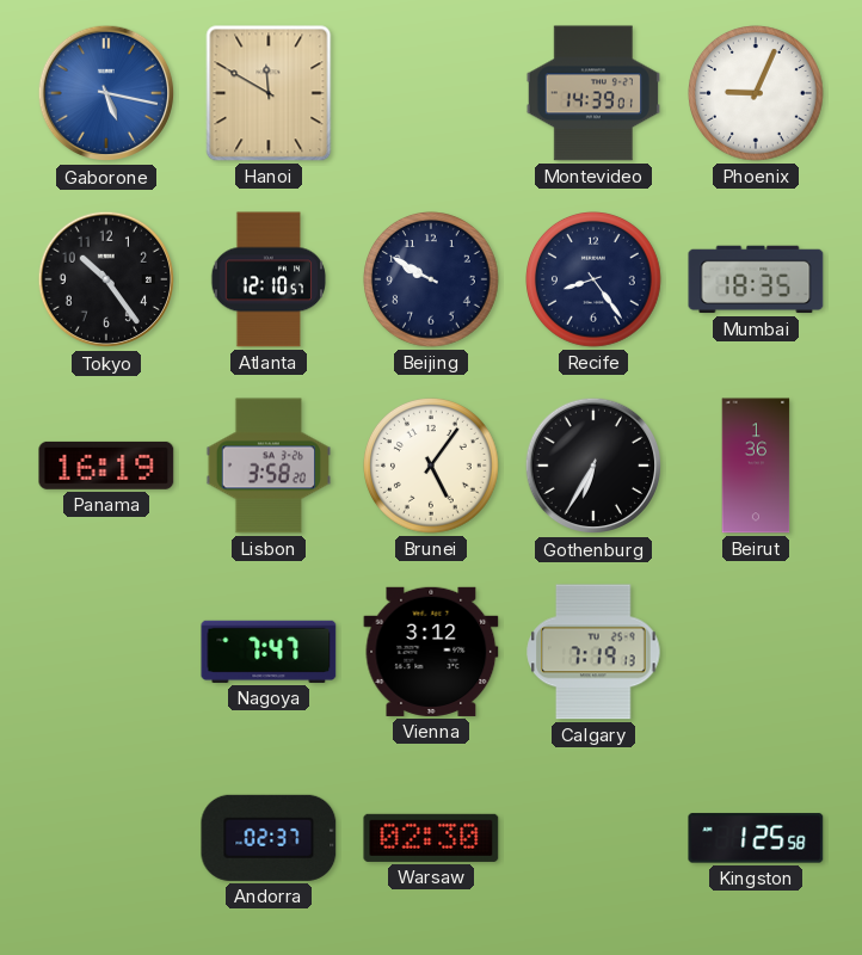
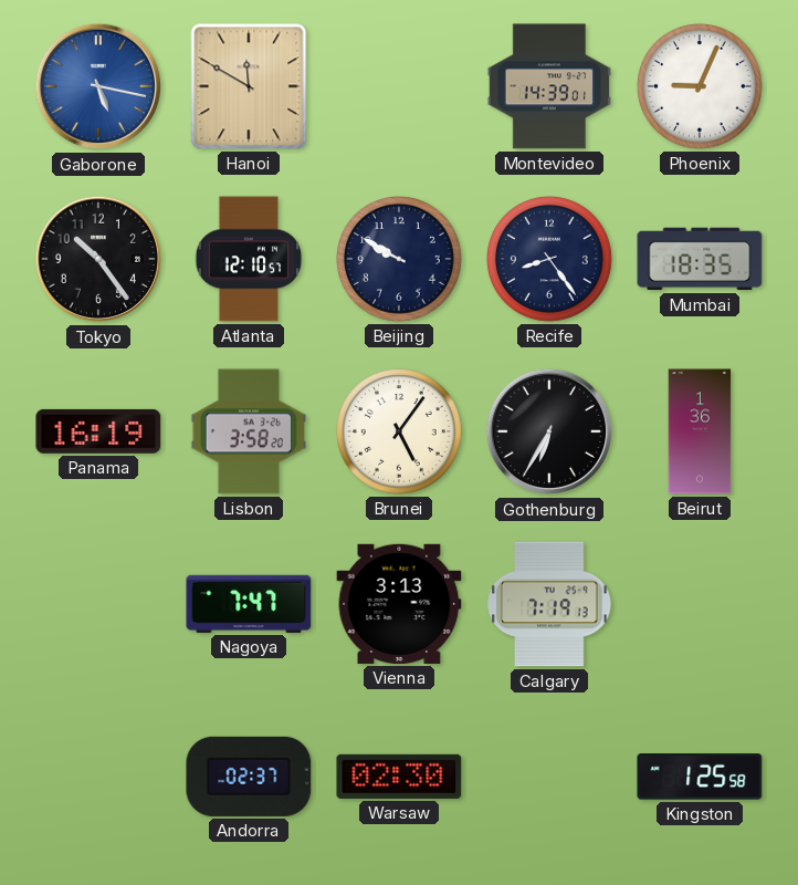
Vienna: 3:12 -> 3:13 (399, 604)
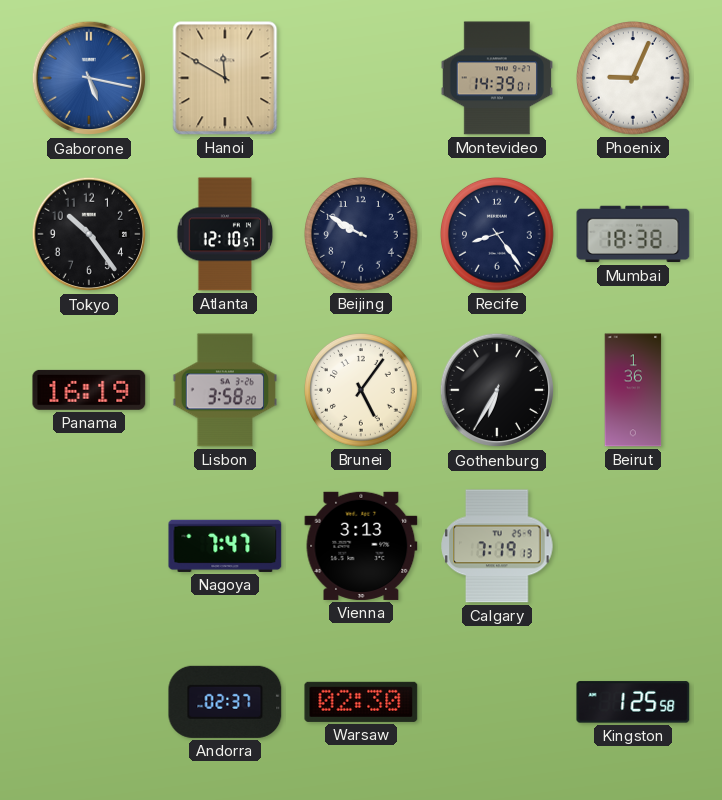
Mumbai: 18:35 -> 18:38 (633, 234)
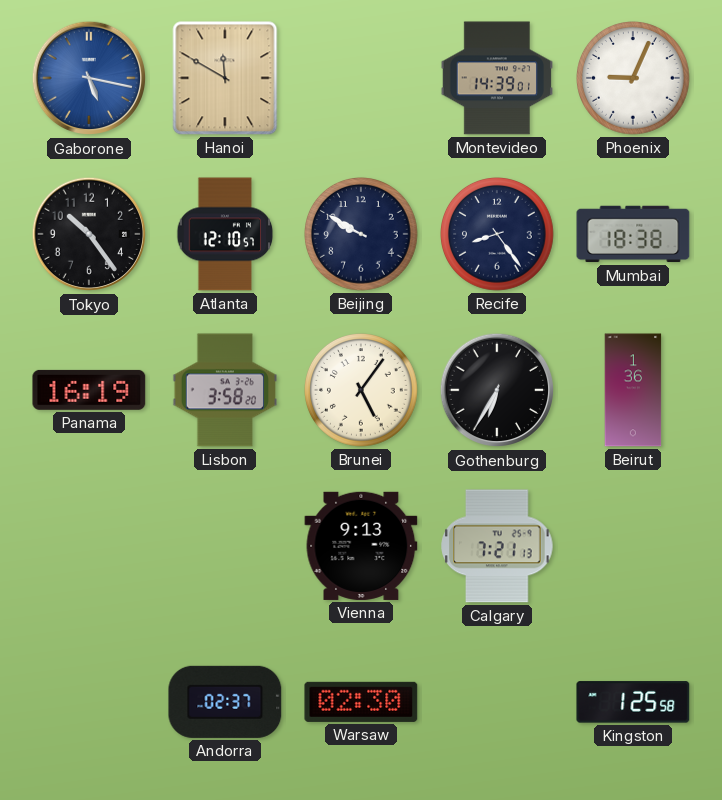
Nagoya: 7:47 -> none (225, 546)
Vienna: 3:13 -> 9:13 (361, 546)
Calgary: 7:19 -> 7:21 (497, 546)
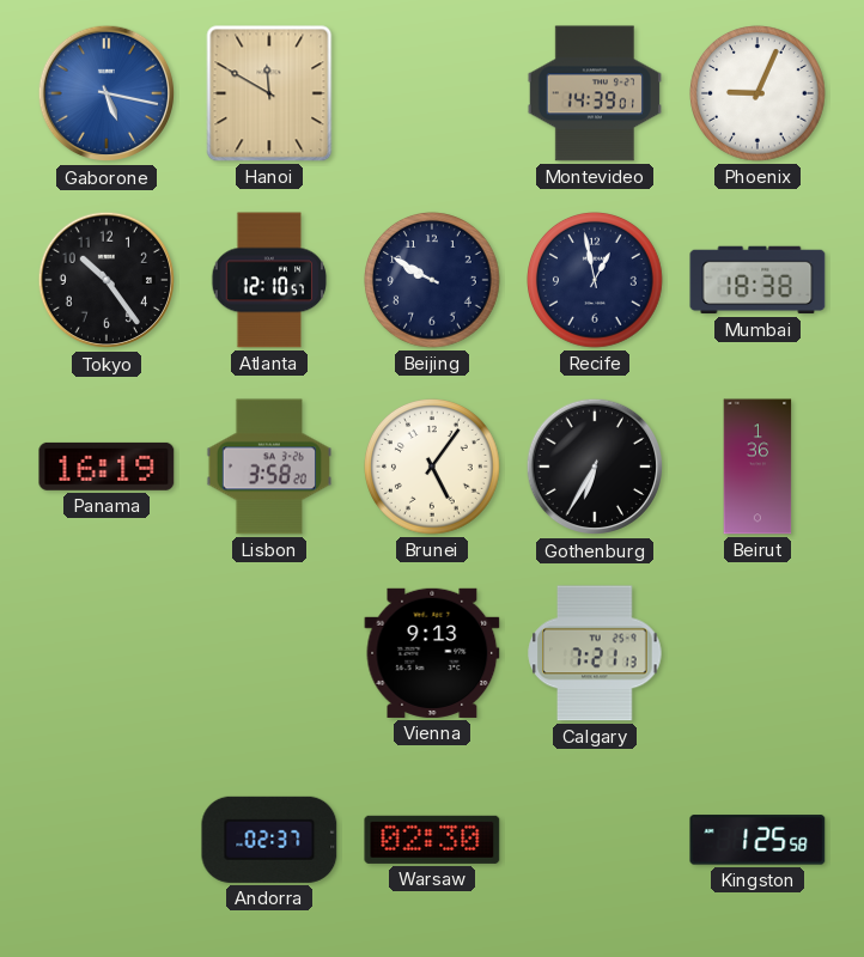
Recife: 8:24 -> 12:58 (596, 281)
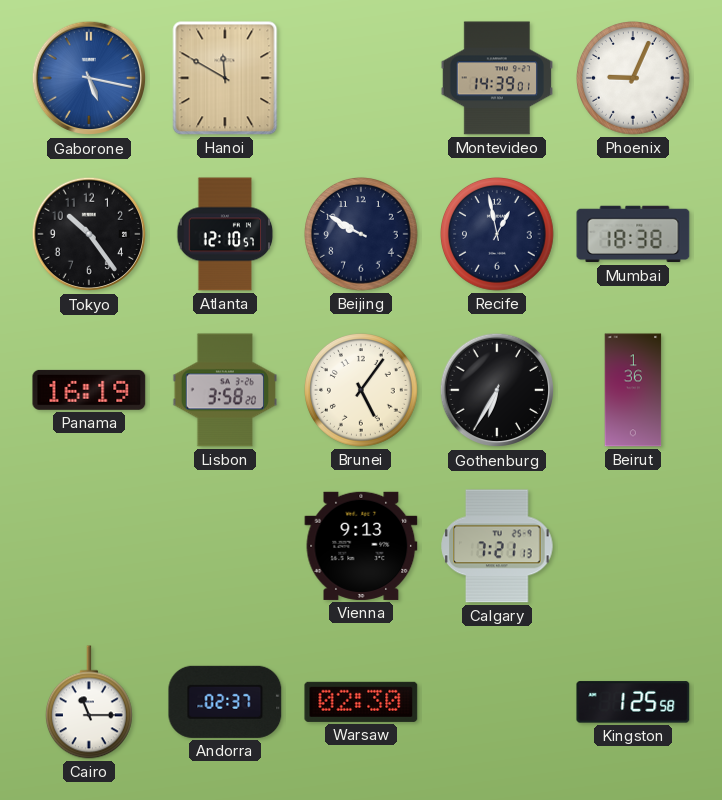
Cairo: none -> 11:15 (89, 702)
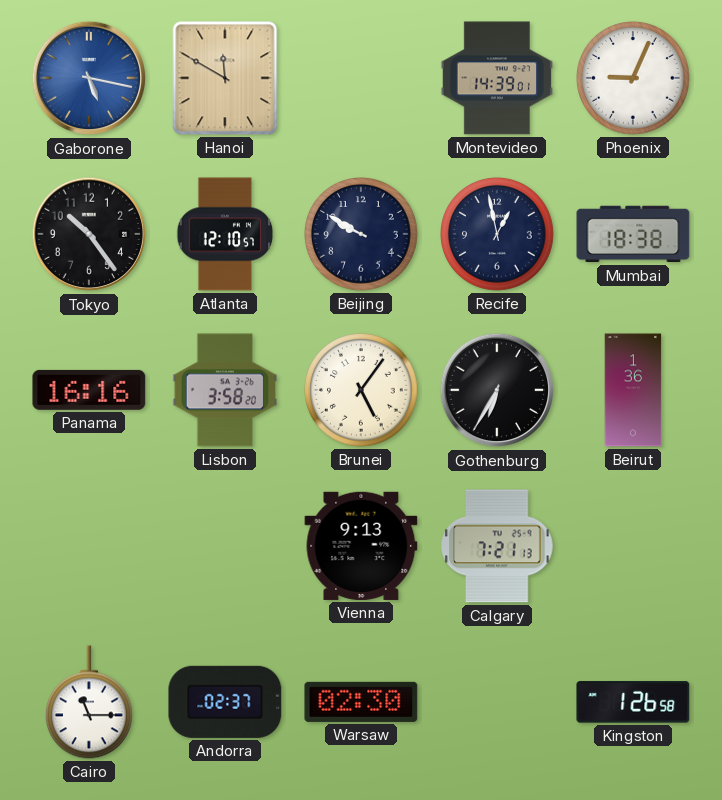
Panama: 16:19 -> 16:16 (89, 390)
Kingston: 1:25 -> 1:26 (633, 702)
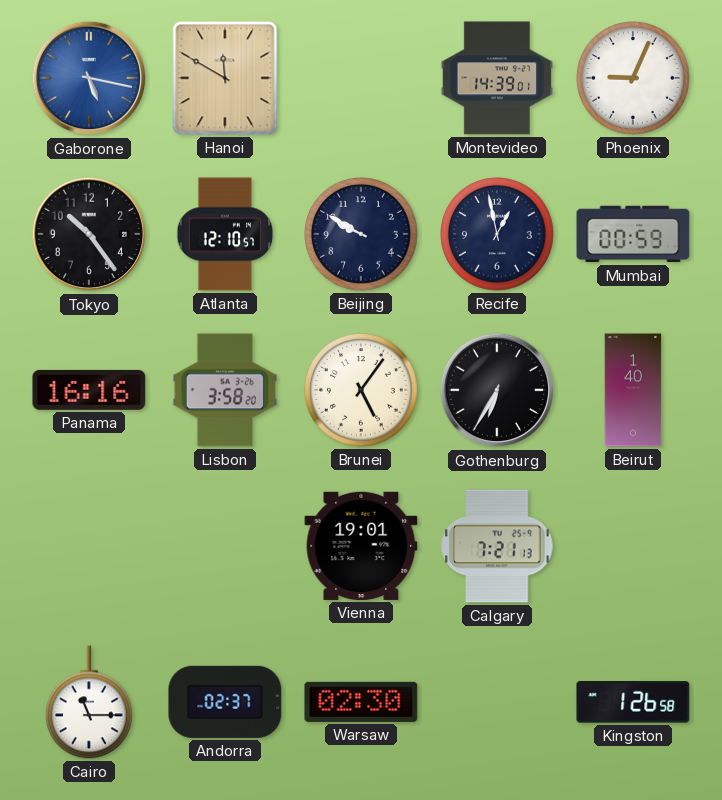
Mumbai: 18:38 -> 00:59 (633, 234)
Beirut: 1:36 -> 1:40 (633, 390)
Vienna: 9:13 -> 19:01 (361, 546)
